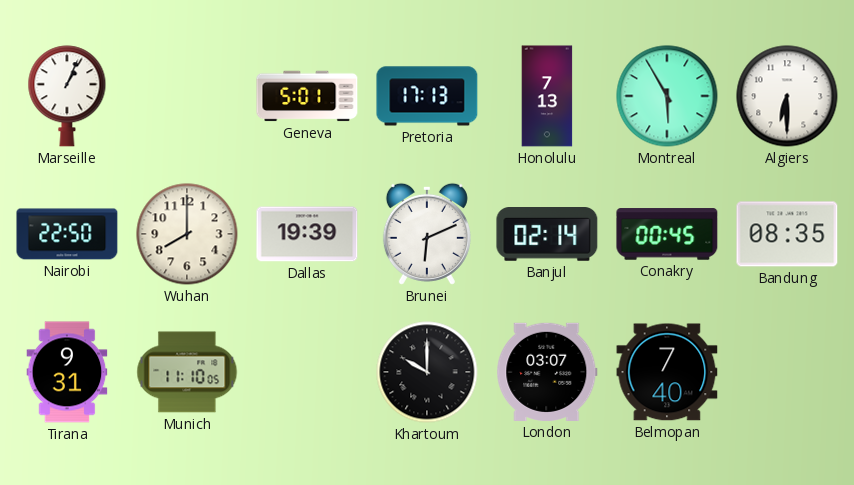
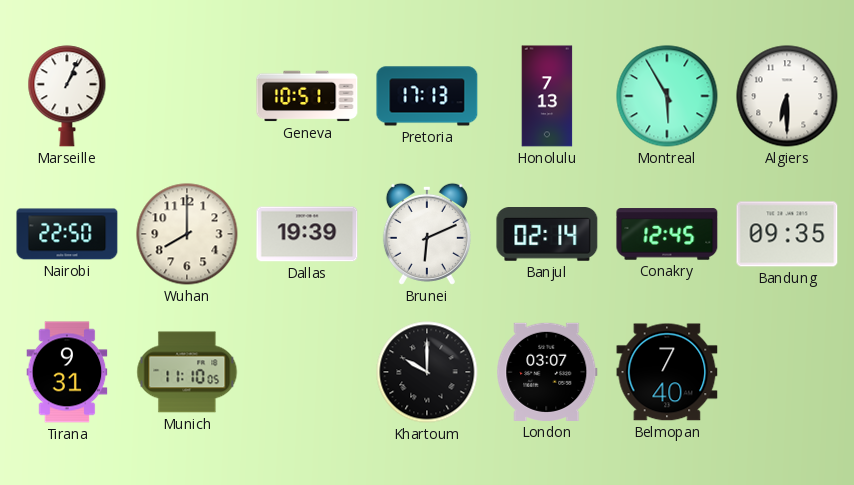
Geneva: 5:01 -> 10:51 (307, 96)
Conakry: 00:45 -> 12:45 (667, 234)
Bandung: 08:35 -> 09:35 (787, 234)
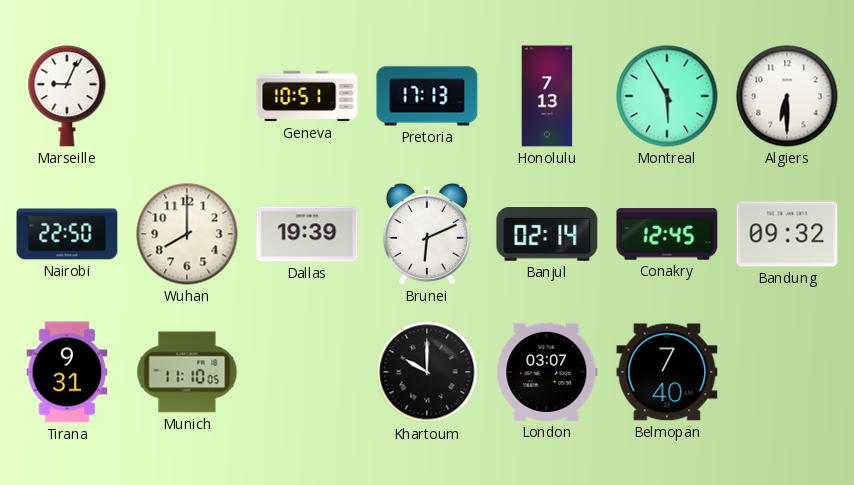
Marseille: 1:04 -> 9:04 (67, 96)
Bandung: 09:35 -> 09:32 (787, 234)
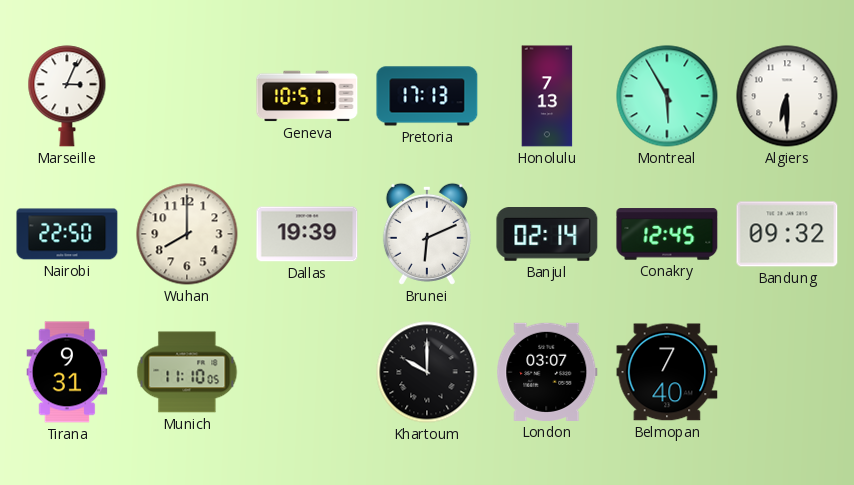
Marseille: 9:04 -> 3:04 (67, 96)
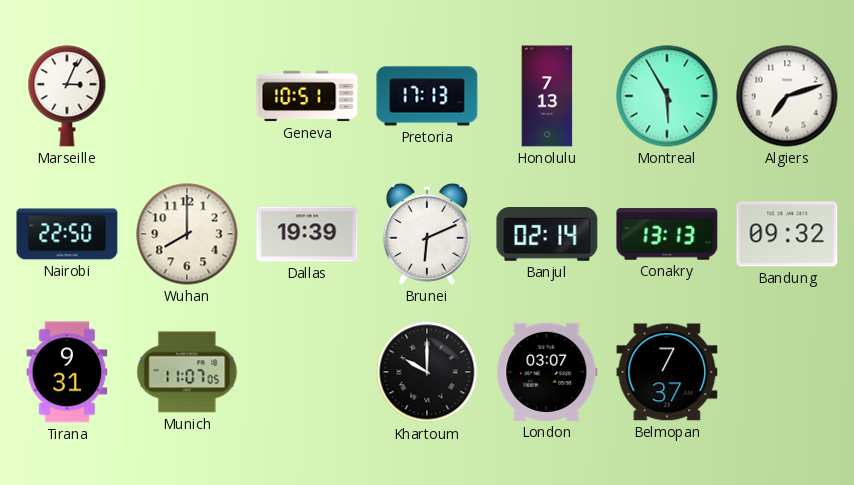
Algiers: 6:30 -> 7:12 (787, 96)
Conakry: 12:45 -> 13:13 (667, 234)
Munich: 11:10 -> 11:07 (187, 372)
Belmopan: 7:40 -> 7:37 (667, 372)
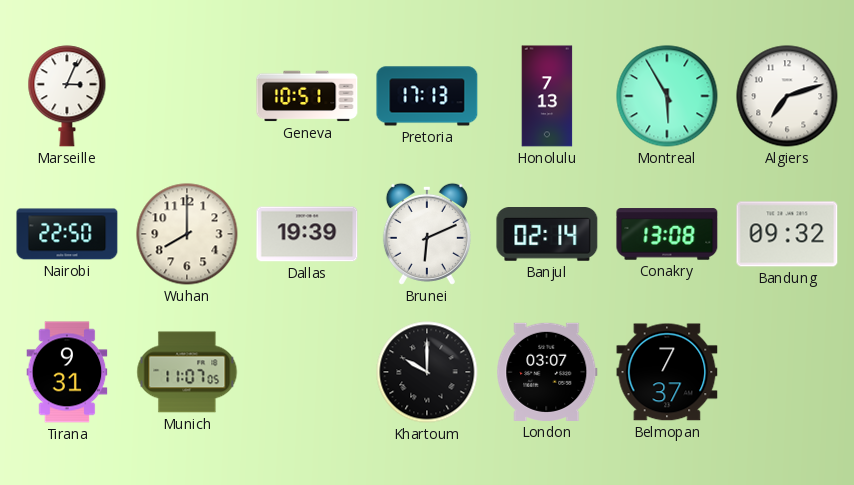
Conakry: 13:13 -> 13:08 (667, 234)
